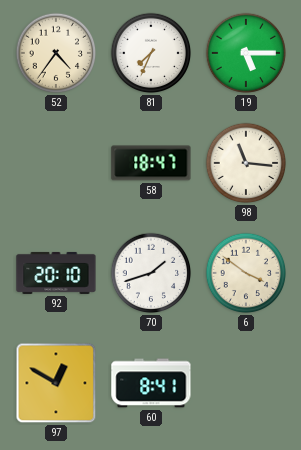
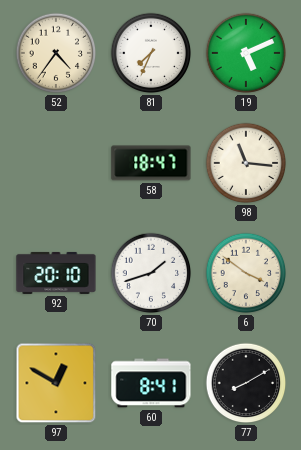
19: 5:15 -> 5:11 (246, 53)
77: none -> 8:10 (246, 383)
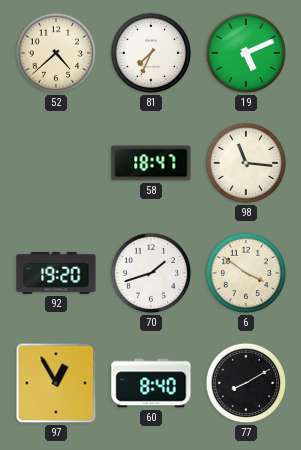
52: 4:36 -> 4:38 (56, 53)
92: 20:10 -> 19:20 (56, 273)
97: 12:50 -> 12:55 (56, 383)
60: 8:41 -> 8:40 (151, 383)
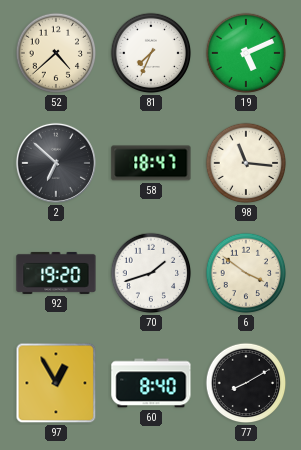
2: none -> 6:52 (56, 163)
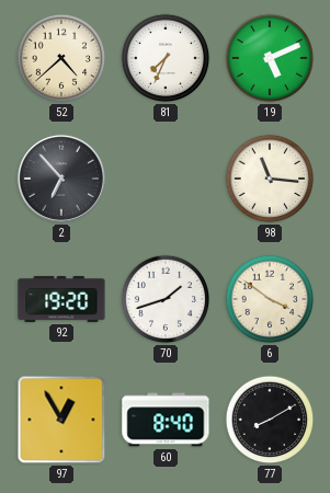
2: 6:52 -> 6:53 (61, 179)
58: 18:47 -> none (151, 163)
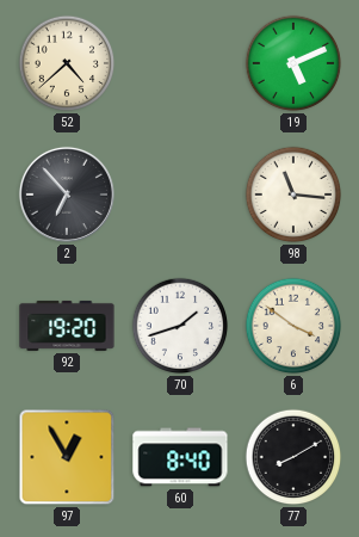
81: 7:34 -> none (166, 58)
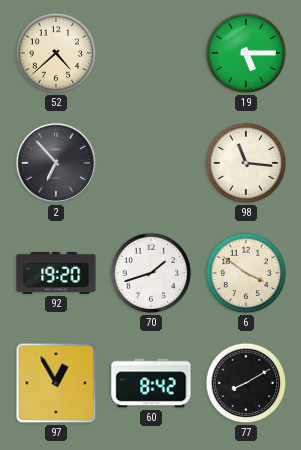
19: 5:11 -> 5:15 (246, 53)
60: 8:40 -> 8:42 (151, 383)
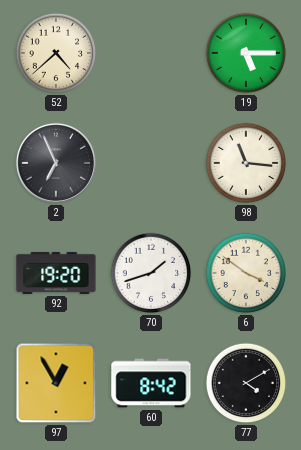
2: 6:53 -> 6:56 (56, 163)
77: 8:10 -> 4:10 (246, 383)
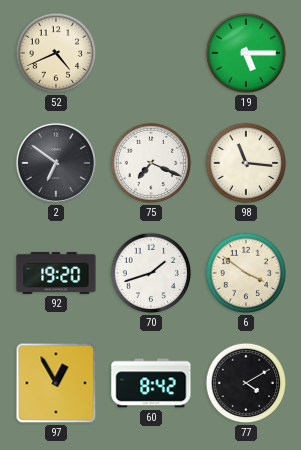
52: 4:38 -> 4:41 (56, 53)
2: 6:56 -> 6:51 (56, 163)
75: none -> 7:19 (151, 163)
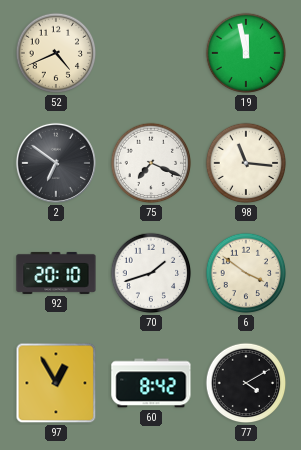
19: 5:15 -> 11:58 (246, 53)
92: 19:20 -> 20:10 (56, 273)
